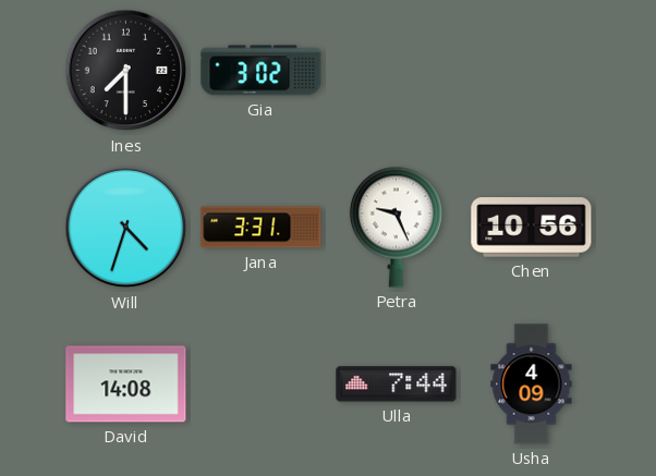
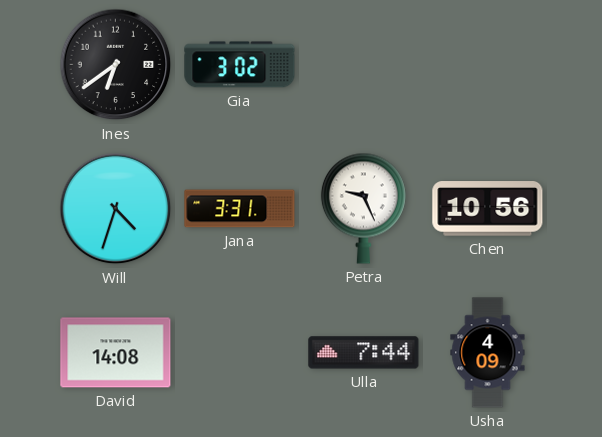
Ines: 7:30 -> 6:39 (116, 65)
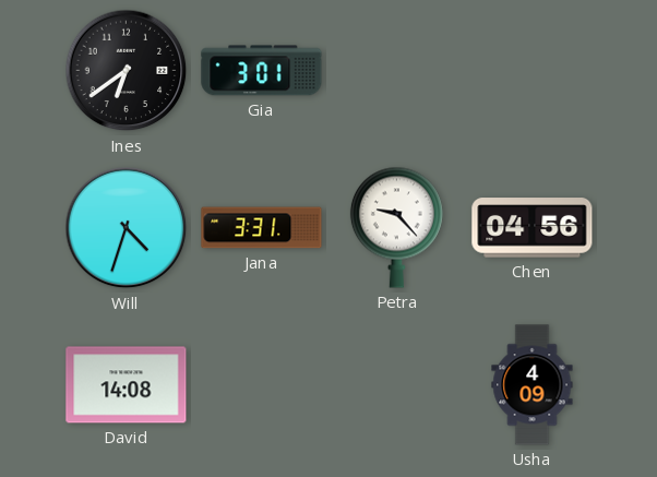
Gia: 3:02 -> 3:01 (262, 71)
Petra: 9:26 -> 9:23 (396, 227)
Chen: 10:56 -> 04:56 (533, 228)
Ulla: 7:44 -> none (364, 353)
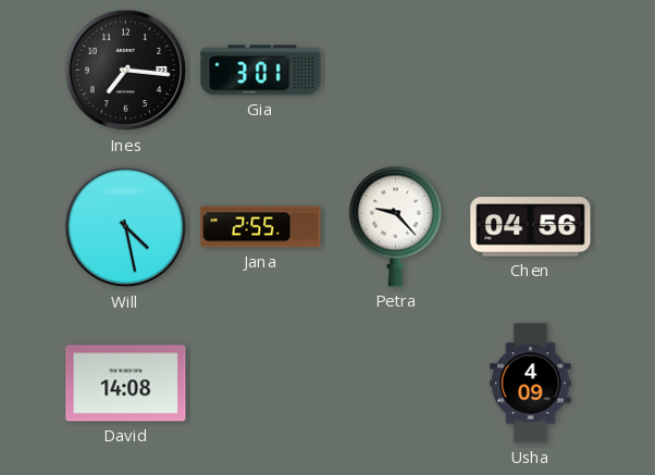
Ines: 6:39 -> 7:16 (126, 71)
Will: 4:33 -> 4:28 (126, 227)
Jana: 3:31 -> 2:55 (261, 227)
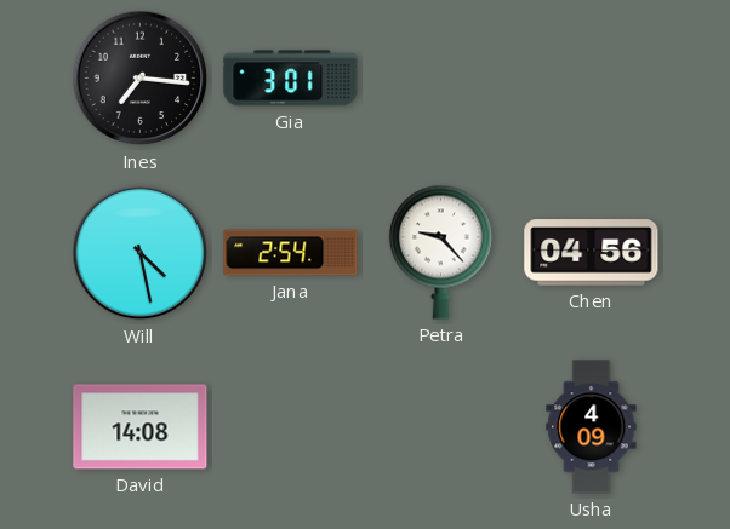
Jana: 2:55 -> 2:54 (291, 253)
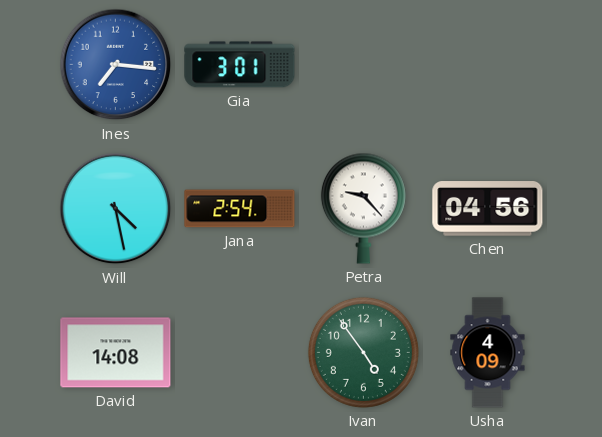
Ines dial: black -> blue (116, 65)
Ivan: none -> 4:54 (363, 352)
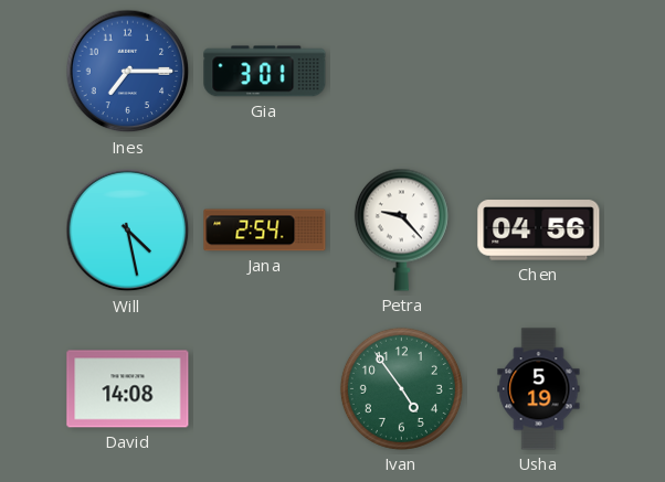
Ines: 7:16 -> 7:15 (128, 72)
Usha: 4:09 -> 5:19 (539, 389)
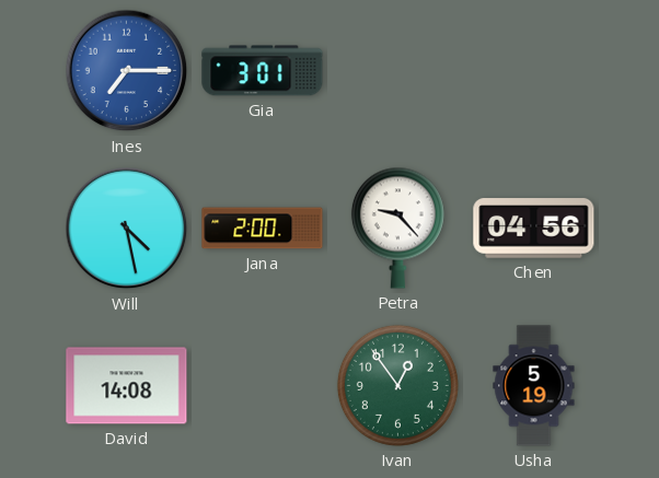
Jana: 2:54 -> 2:00 (263, 229)
Ivan: 4:54 -> 12:54 (397, 385)
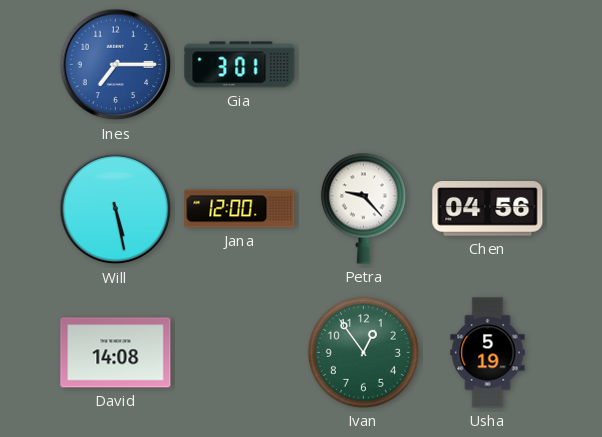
Will: 4:28 -> 5:28 (116, 209)
Jana: 2:00 -> 12:00 (240, 209)
